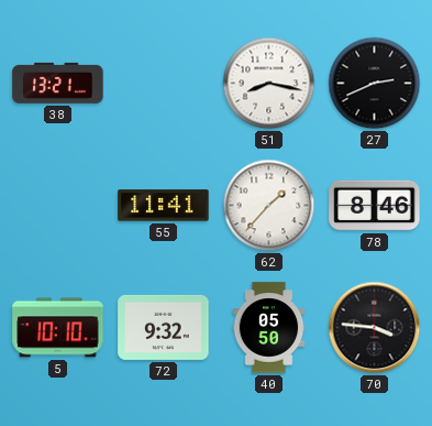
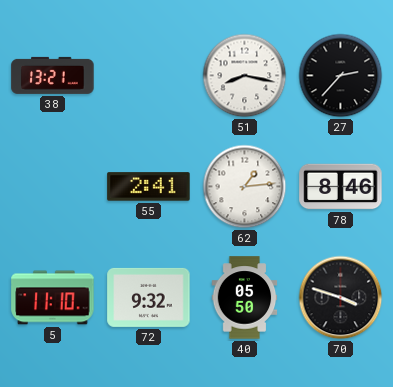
27: 2:41 -> 2:37 (341, 76)
55: 11:41 -> 2:41 (149, 187)
62: 1:37 -> 1:14 (245, 187)
5: 10:10 -> 11:10 (53, 298)
70: 3:46 -> 3:48 (341, 298)
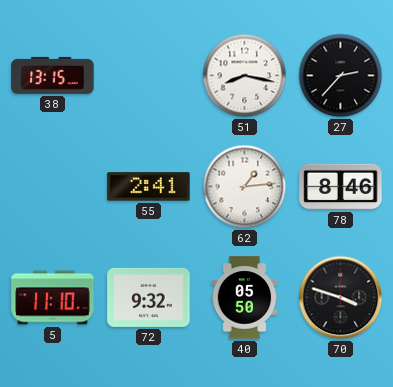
38: 13:21 -> 13:15 (53, 75)
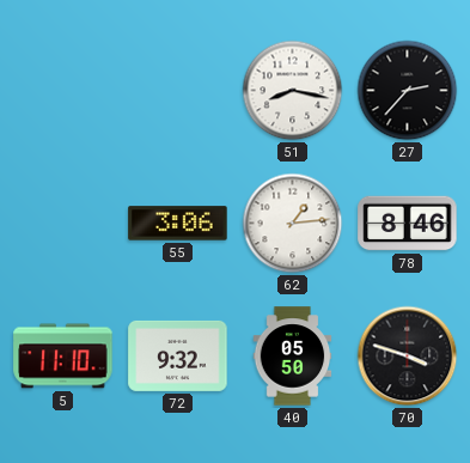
38: 13:15 -> none (53, 75)
55: 2:41 -> 3:06 (178, 224)
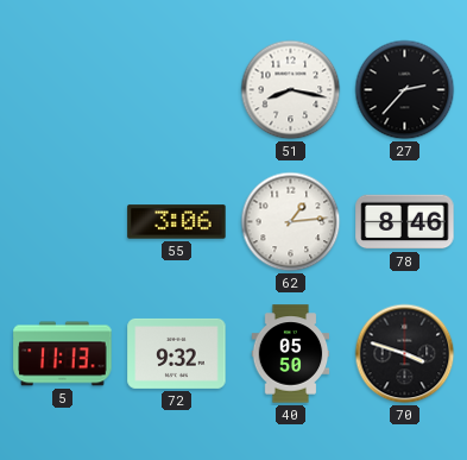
5: 11:10 -> 11:13 (63, 354)
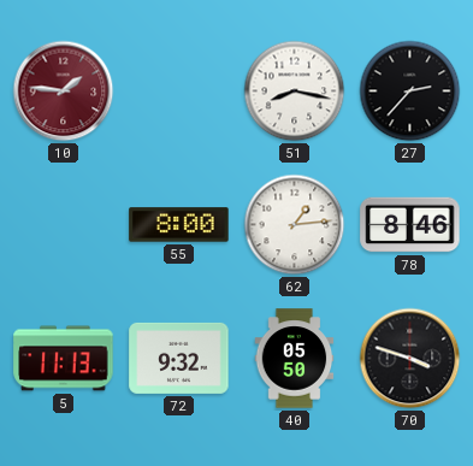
10: none -> 1:46 (64, 92)
55: 3:06 -> 8:00 (179, 225)
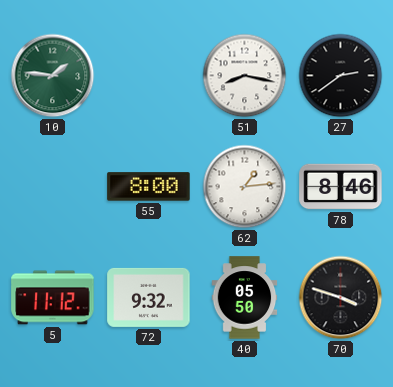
10 dial: burgundy -> green (53, 76)
27: 2:37 -> 2:39 (341, 76)
5: 11:13 -> 11:12 (53, 298)
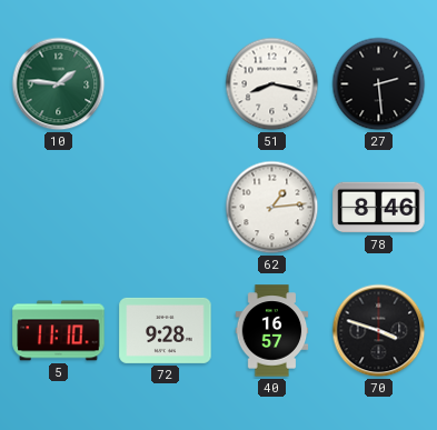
27: 2:39 -> 2:29 (379, 84)
55: 8:00 -> none (149, 187)
5: 11:12 -> 11:10 (59, 331)
72: 9:32 -> 9:28 (166, 330)
40: 05:50 -> 16:57 (272, 331)
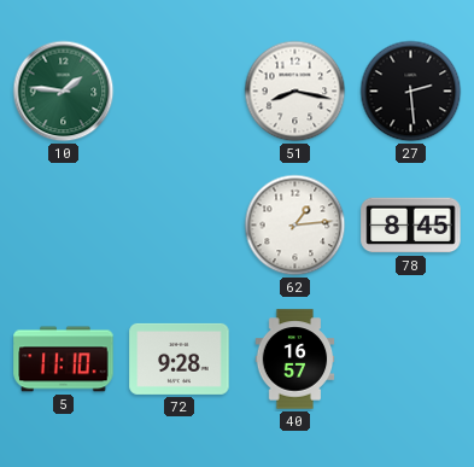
78: 8:46 -> 8:45 (411, 226)
70: 3:48 -> none (379, 331)
